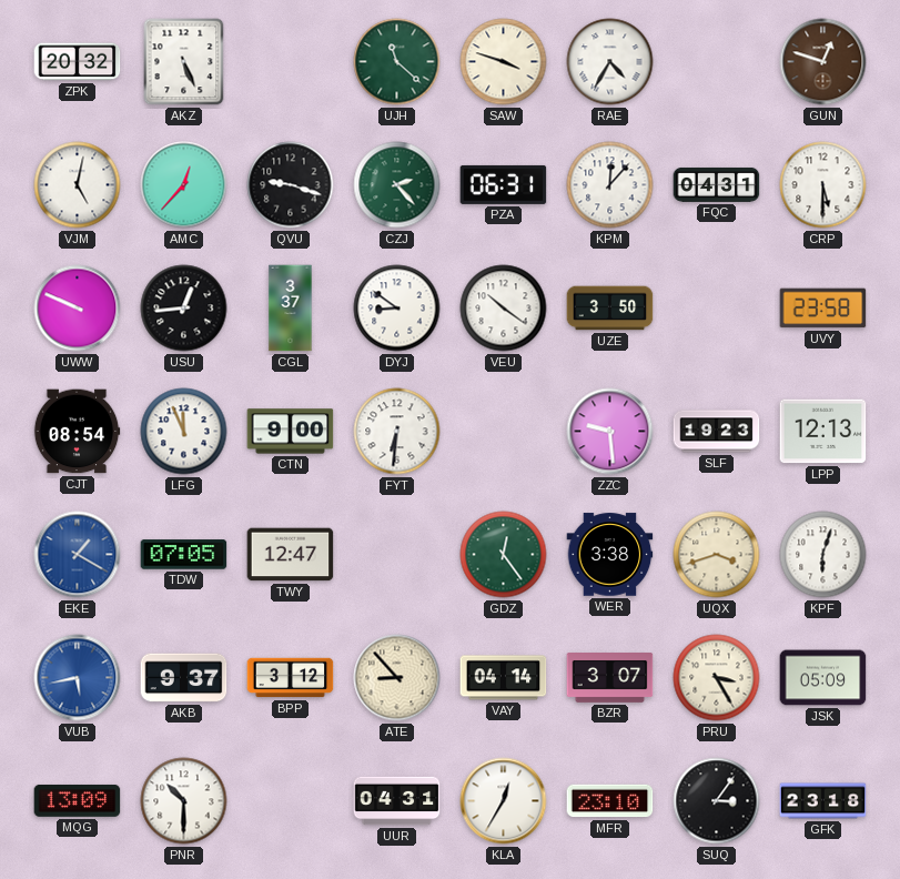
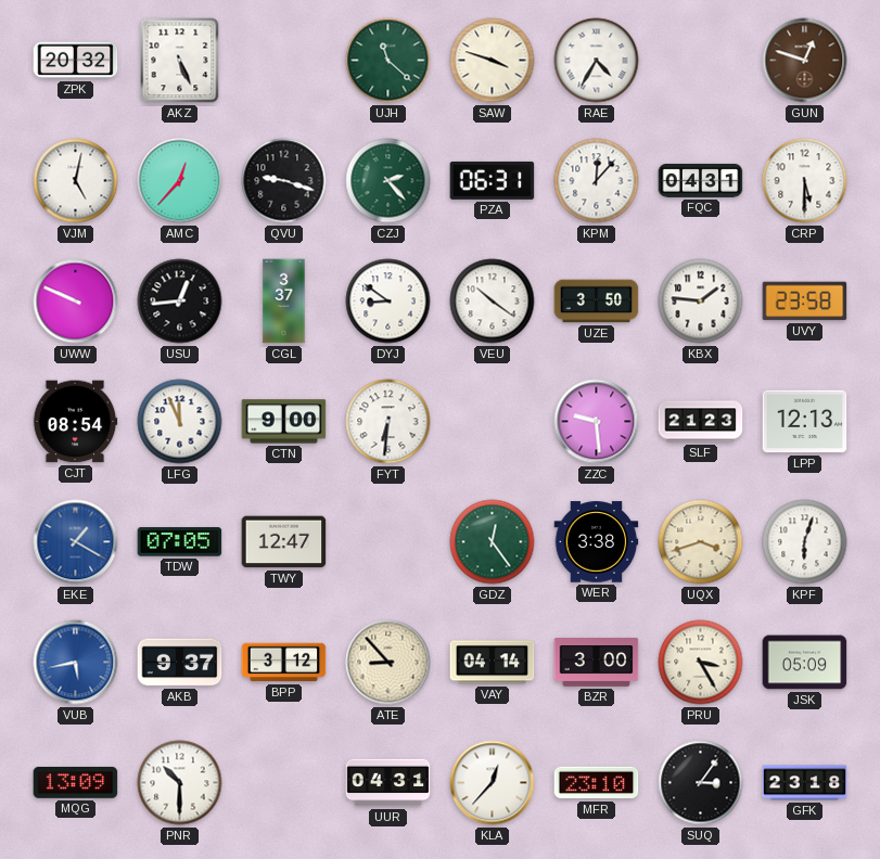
KBX: none -> 1:46 (701, 302)
SLF: 19:23 -> 21:23 (701, 422)
BZR: 3:07 -> 3:00 (597, 663)
KLA: 12:35 -> 12:37 (493, 783)
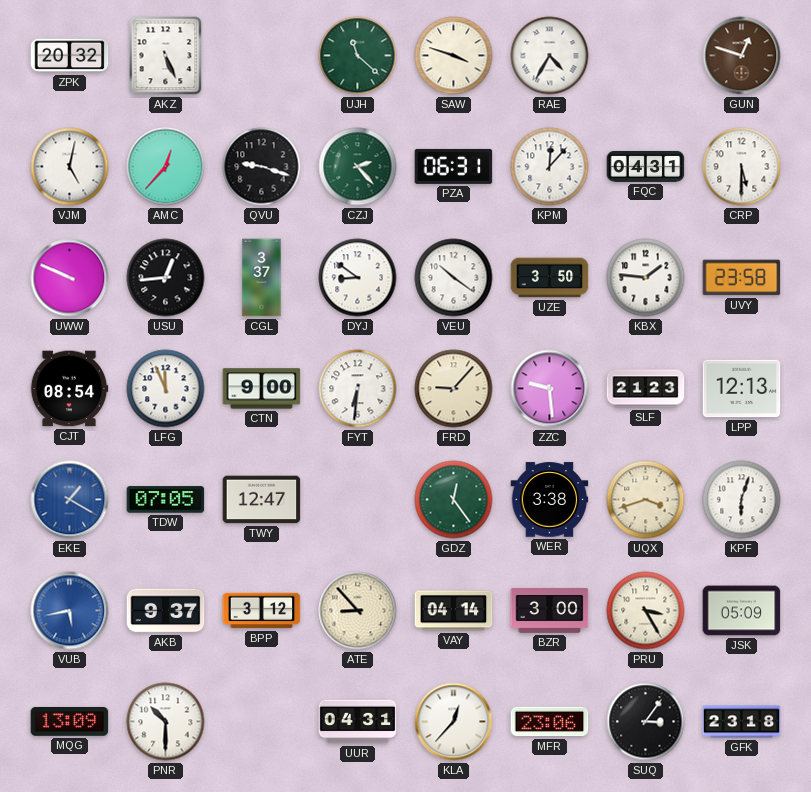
FRD: none -> 9:07 (454, 389)
MFR: 23:10 -> 23:06 (550, 722)
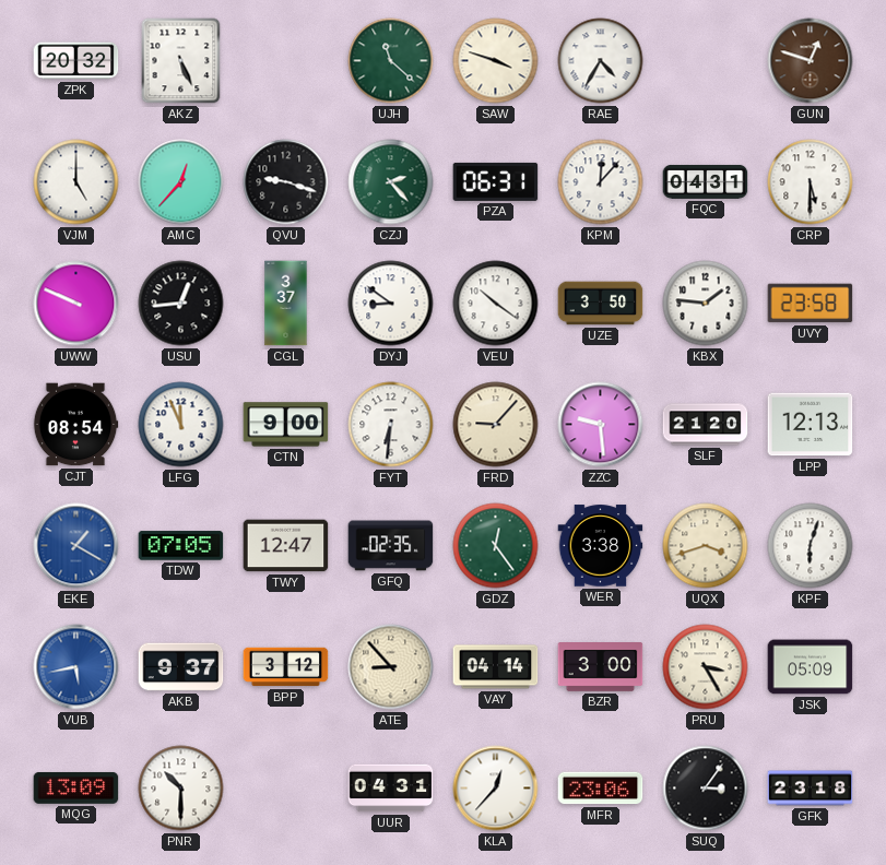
VJM: 5:02 -> 5:00 (76, 182)
SLF: 21:23 -> 21:20 (706, 425)
GFQ: none -> 02:35 (391, 546)
